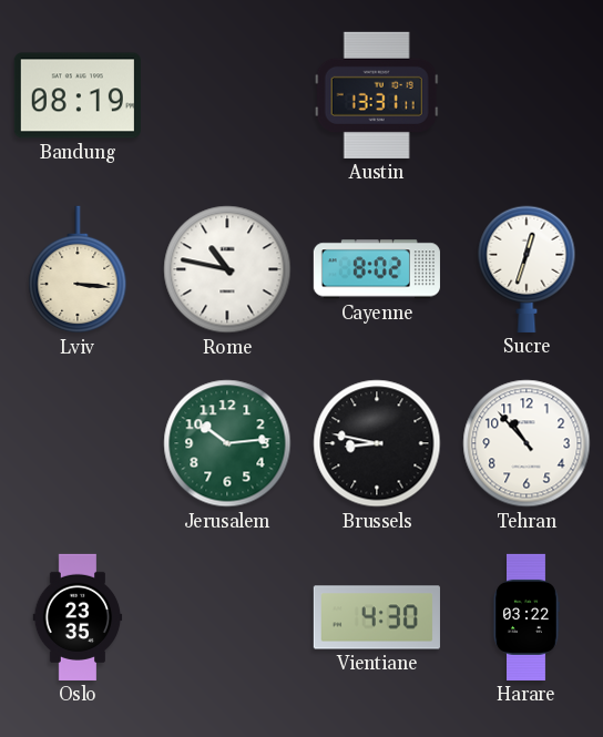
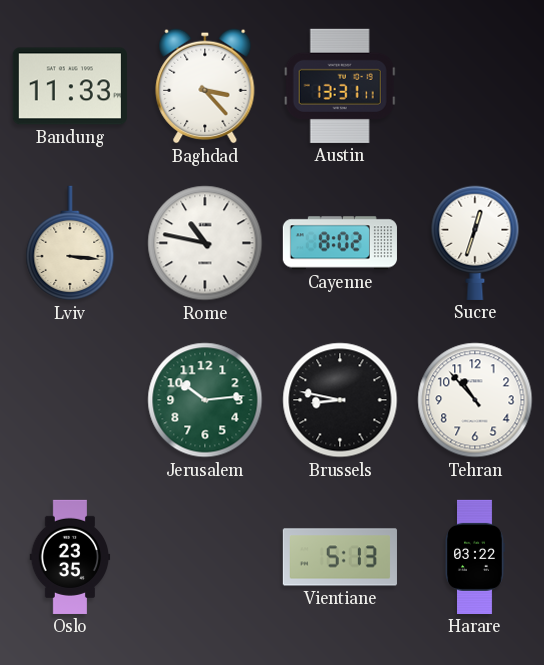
Bandung: 08:19 -> 11:33 (70, 86)
Baghdad: none -> 3:23 (205, 86)
Vientiane: 4:30 -> 5:13 (340, 557)
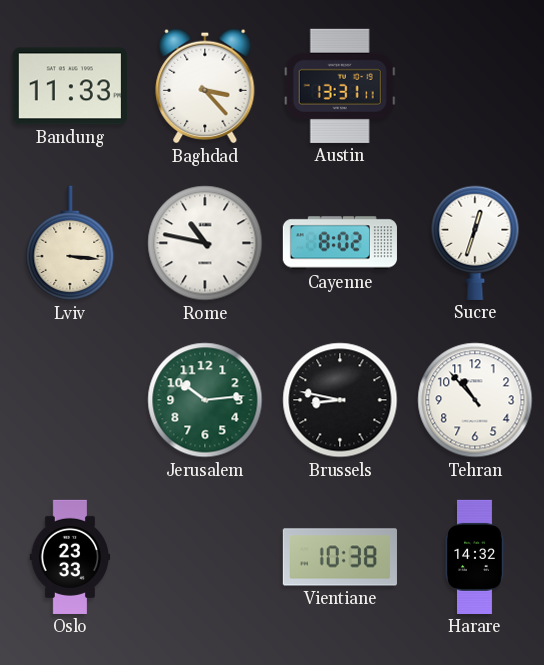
Oslo: 23:35 -> 23:33 (70, 557)
Vientiane: 5:13 -> 10:38 (340, 557)
Harare: 03:22 -> 14:32 (475, 557)
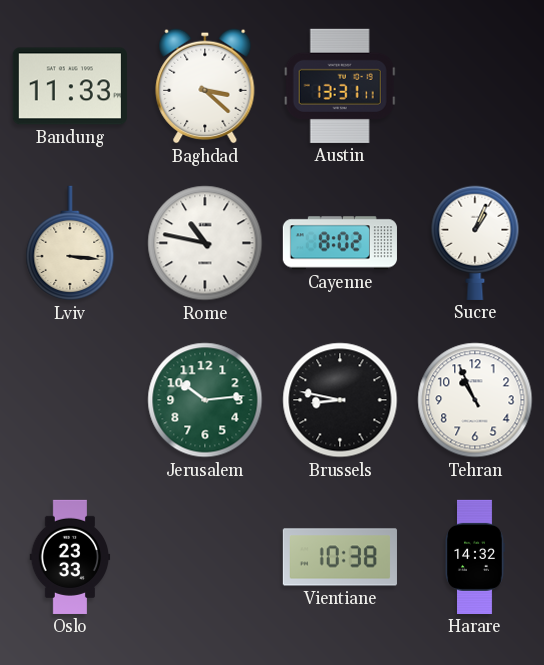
Baghdad: 3:23 -> 3:22 (205, 86)
Sucre: 12:33 -> 1:04 (475, 243)
Tehran: 10:53 -> 10:56 (475, 400)
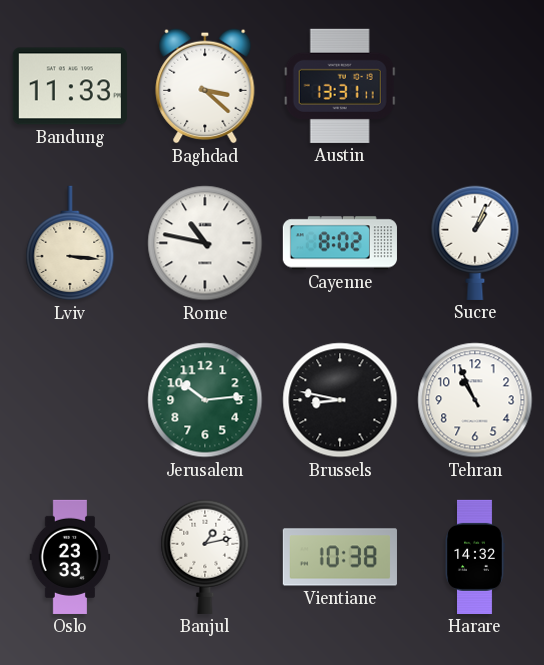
Banjul: none -> 1:13 (205, 557)
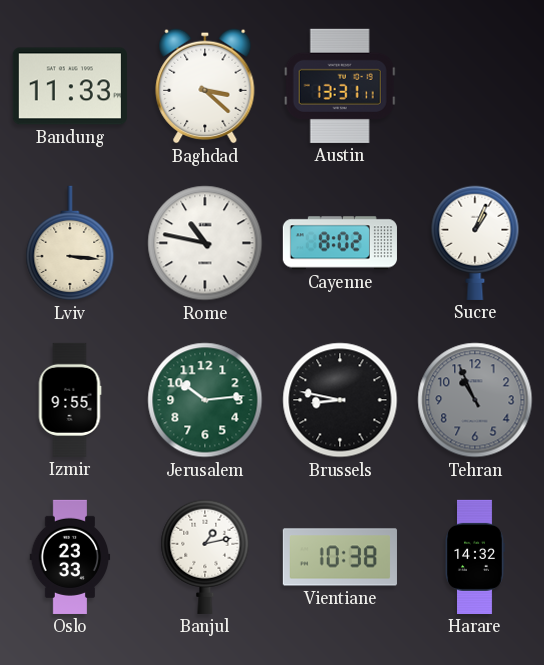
Izmir: none -> 9:55 (70, 400)
Tehran dial: white -> grey (475, 400)
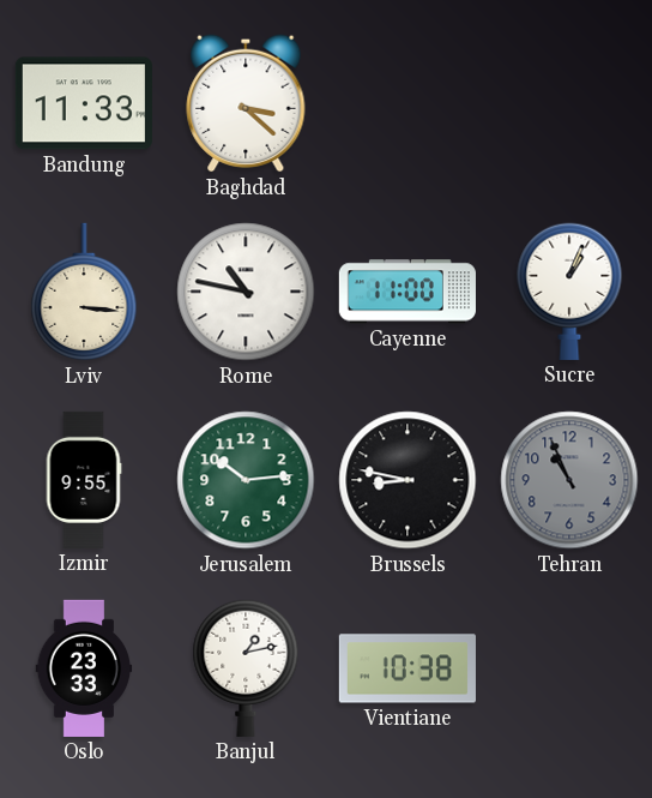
Austin: 13:31 -> none (340, 86)
Cayenne: 8:02 -> 11:00 (407, 292)
Harare: 14:32 -> none (475, 557)
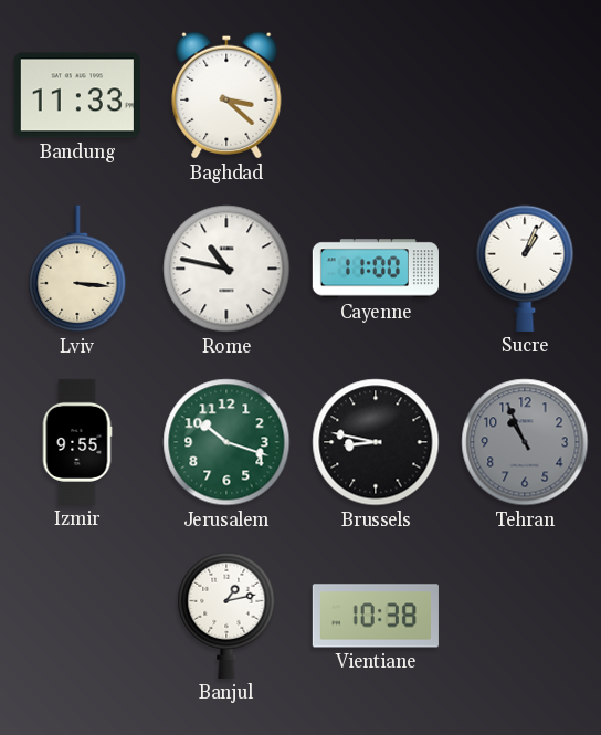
Jerusalem: 10:14 -> 10:18 (226, 442)
Oslo: 23:33 -> none (84, 668)
